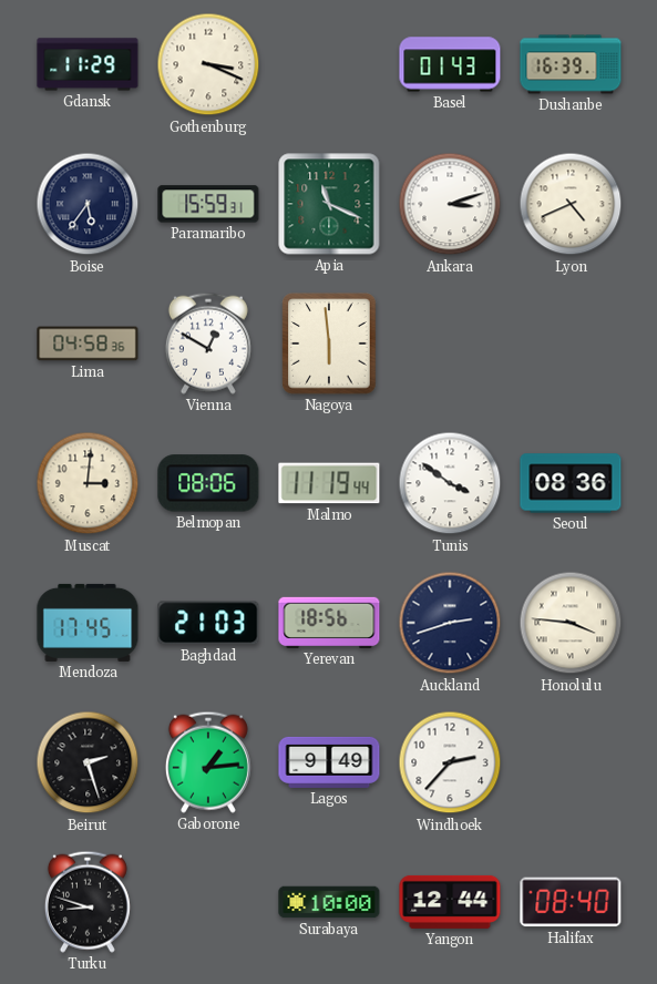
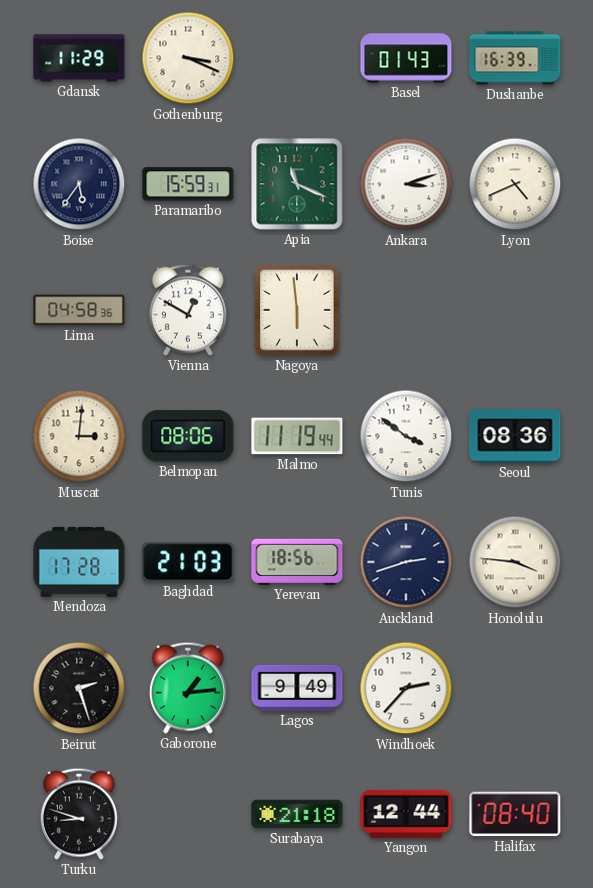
Mendoza: 17:45 -> 17:28 (79, 562)
Surabaya: 10:00 -> 21:18 (297, 814)
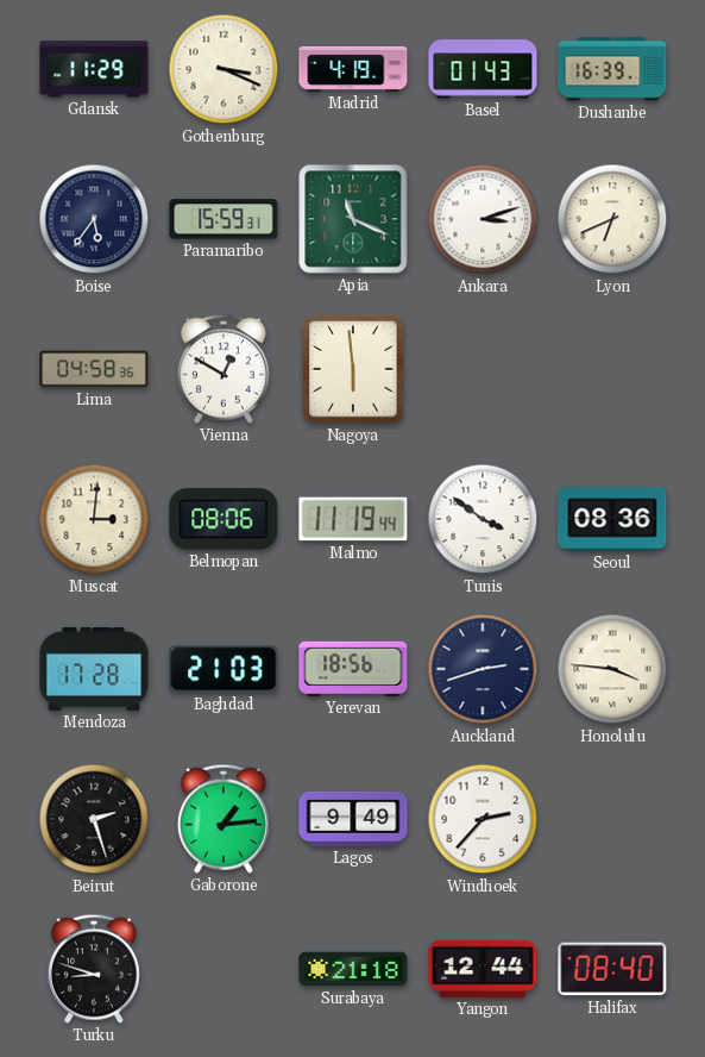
Madrid: none -> 4:19 (353, 69)
Lyon: 4:41 -> 6:41 (612, 219)
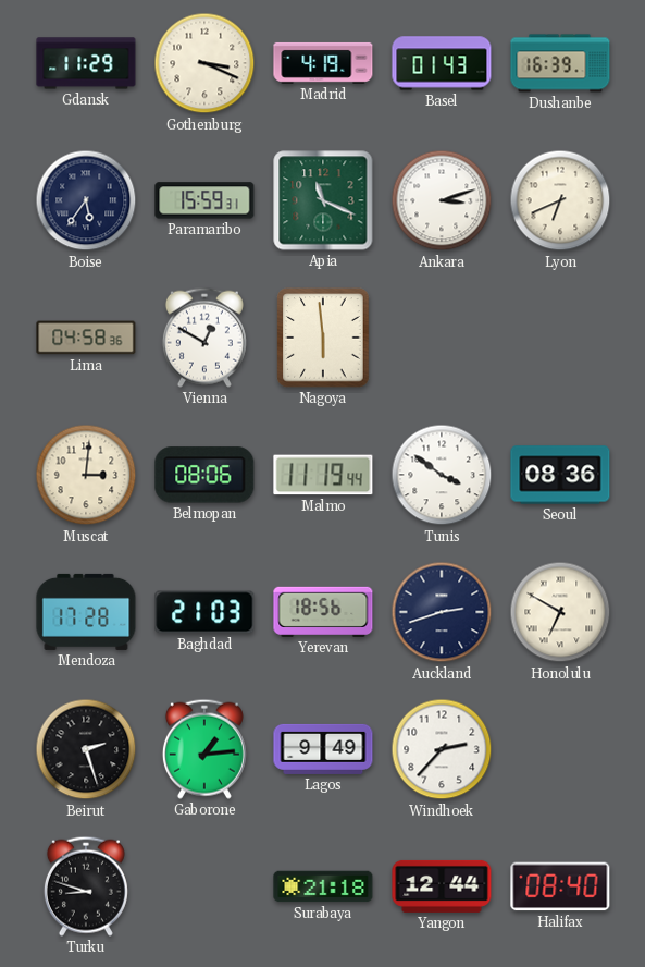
Honolulu: 3:46 -> 6:50 (560, 612)
